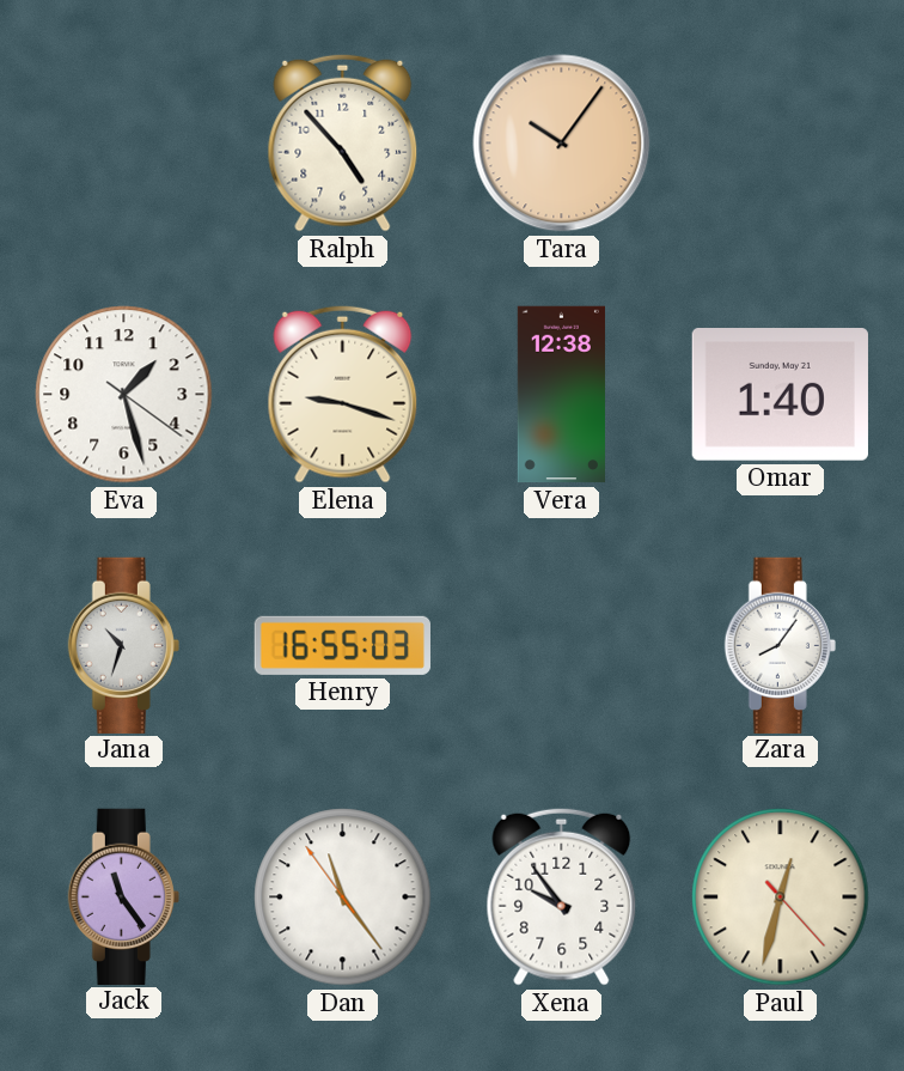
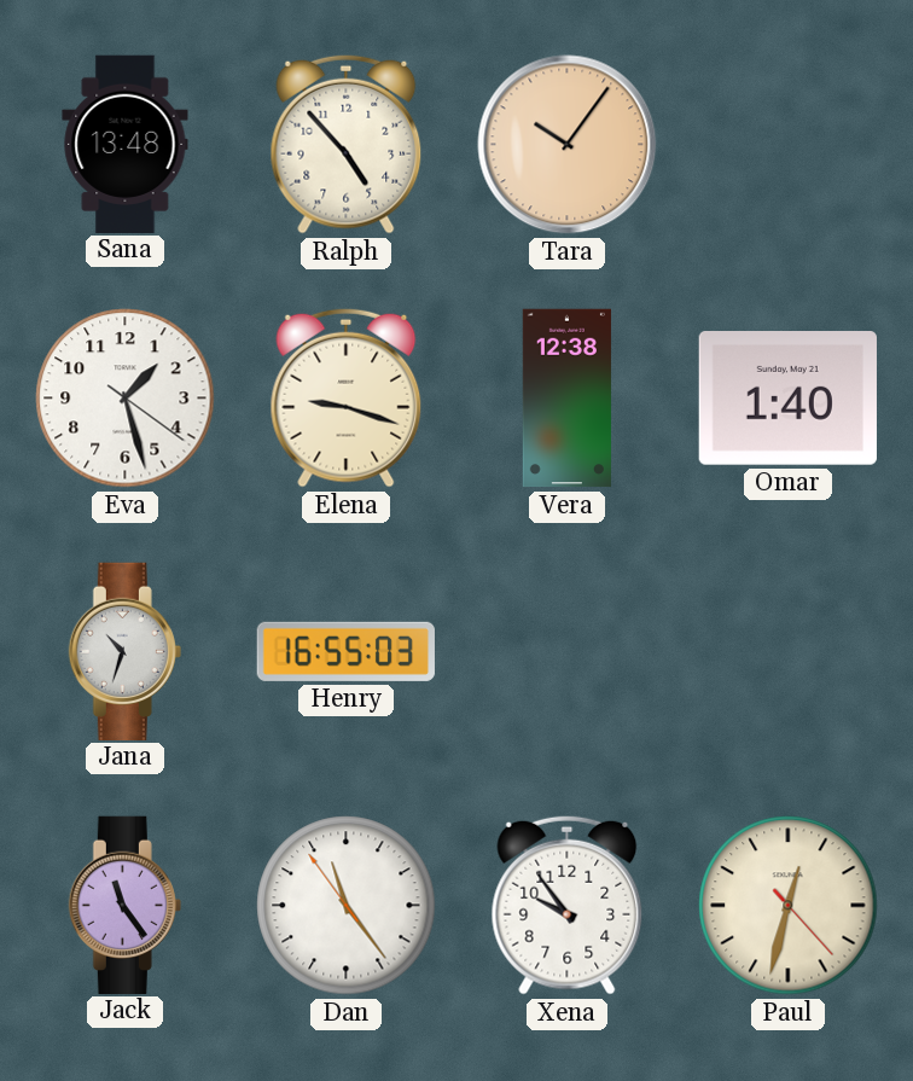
Sana: none -> 13:48 (126, 144)
Zara: 8:06 -> none (780, 645)
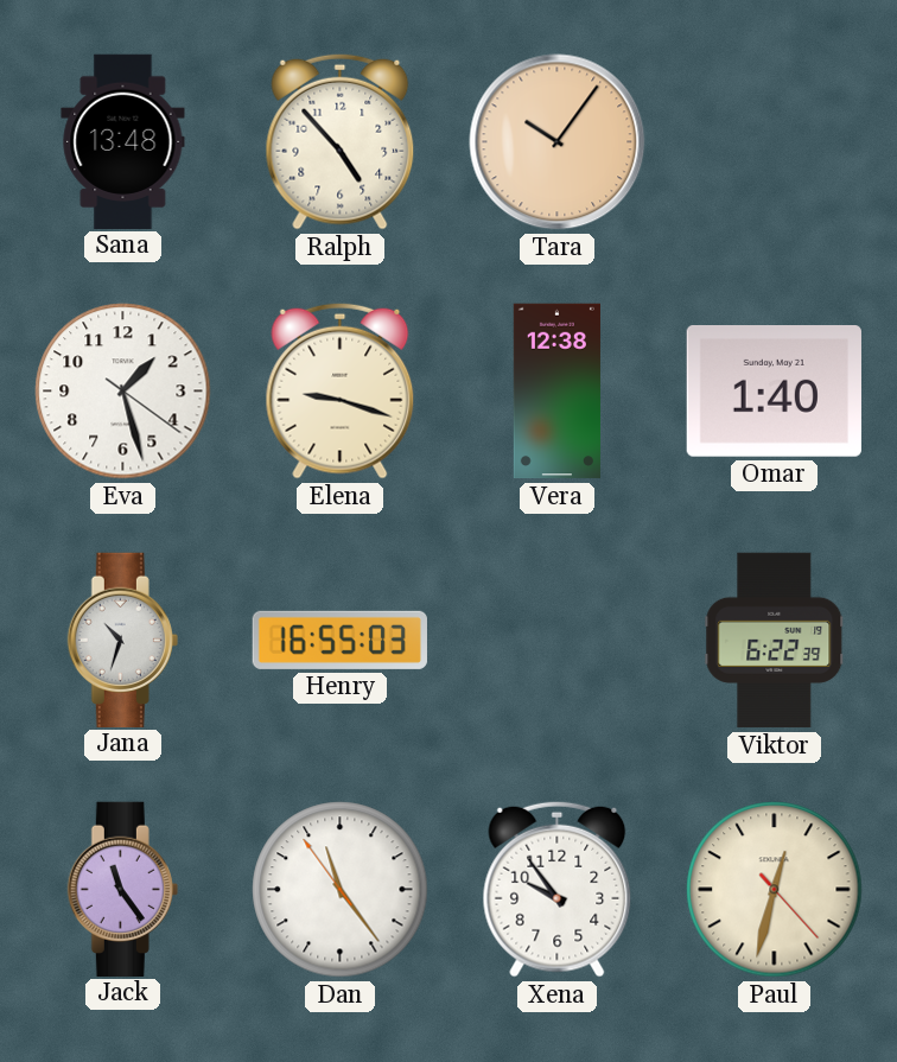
Viktor: none -> 6:22 (775, 641)
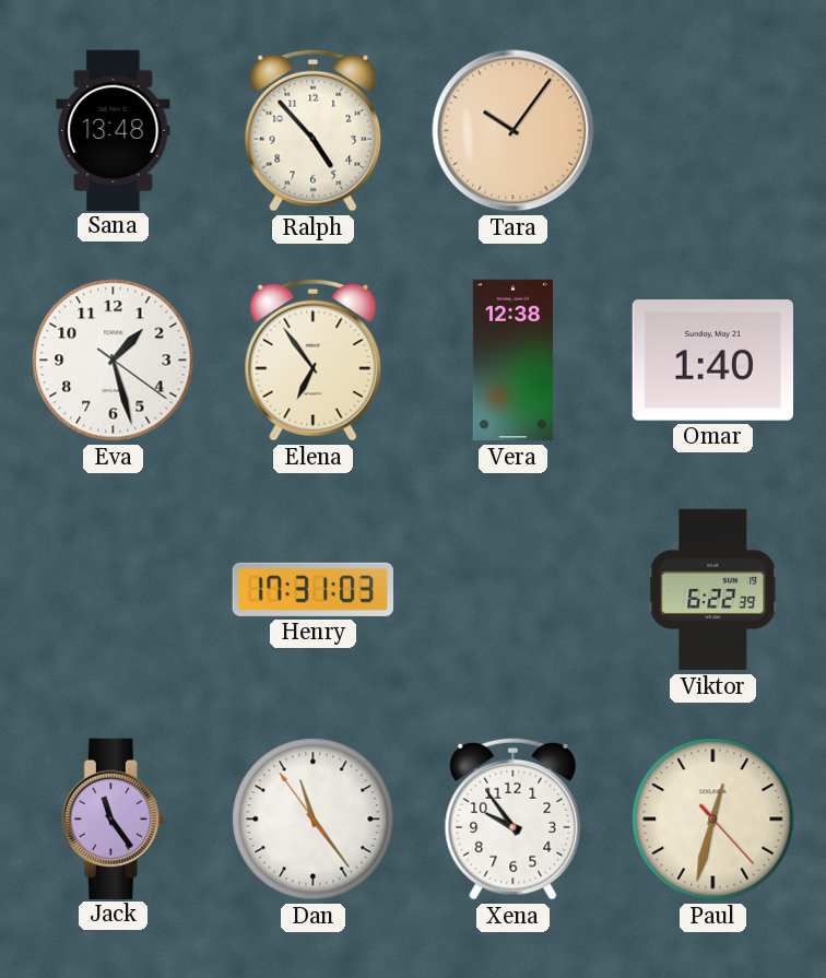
Elena: 9:18 -> 6:54 (314, 360)
Jana: 10:33 -> none (122, 640)
Henry: 16:55 -> 17:31 (312, 589)
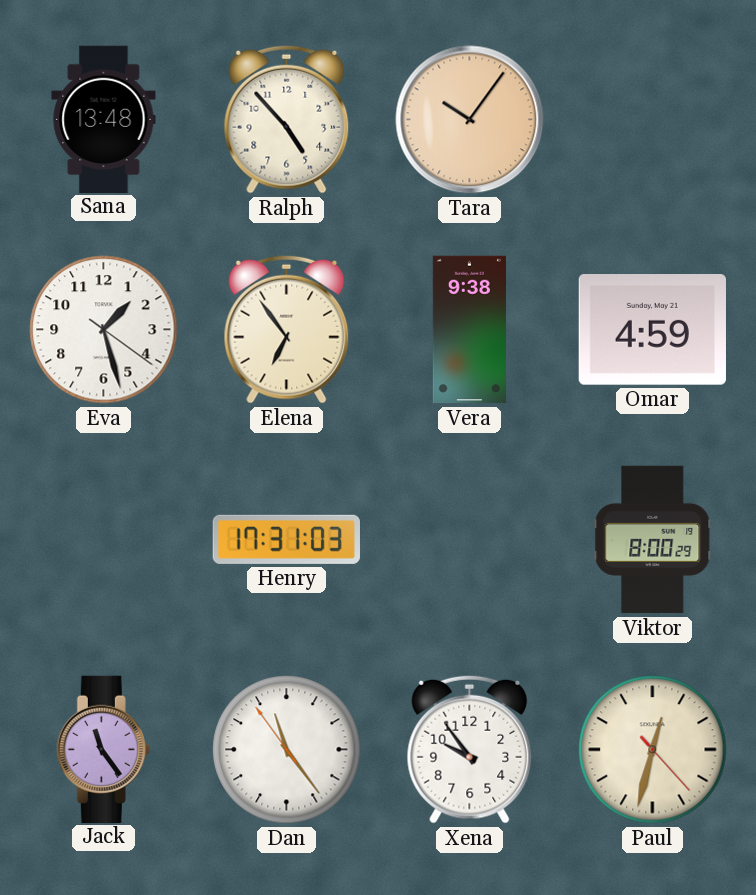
Vera: 12:38 -> 9:38 (469, 330)
Omar: 1:40 -> 4:59 (652, 330)
Viktor: 6:22 -> 8:00 (653, 540)
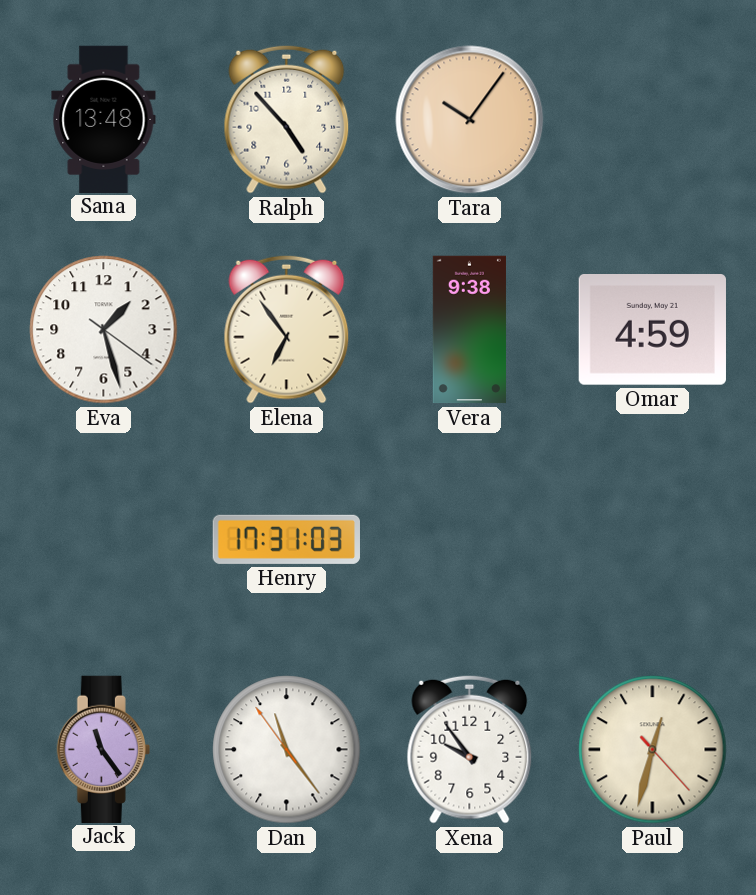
Viktor: 8:00 -> none (653, 540)
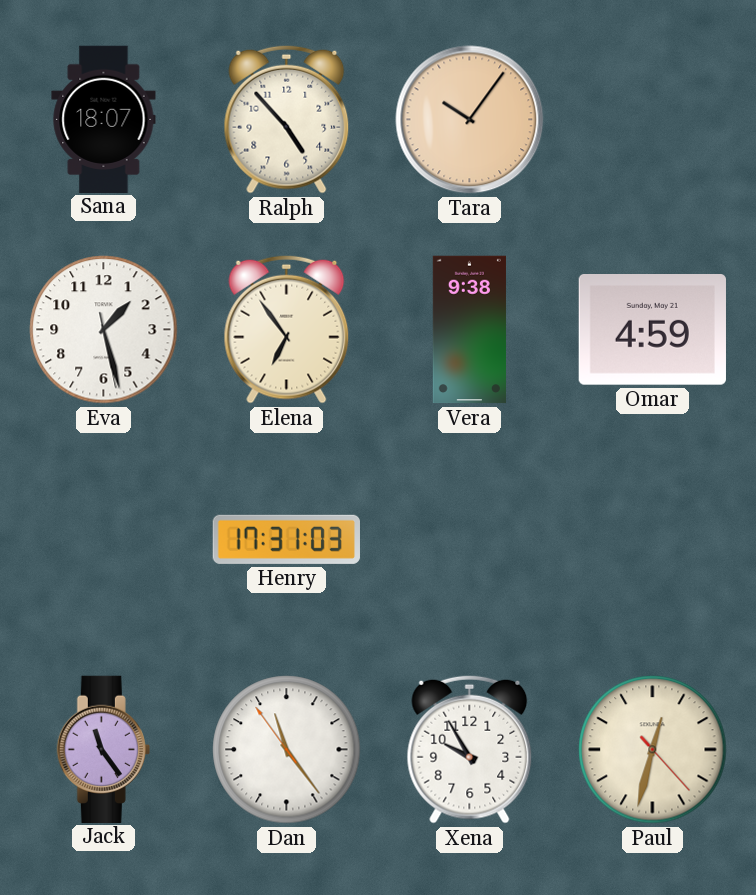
Sana: 13:48 -> 18:07 (104, 119)
Eva: 1:27:21 -> 1:27:28 (104, 330)
Xena: 9:54 -> 9:55 (470, 749)
